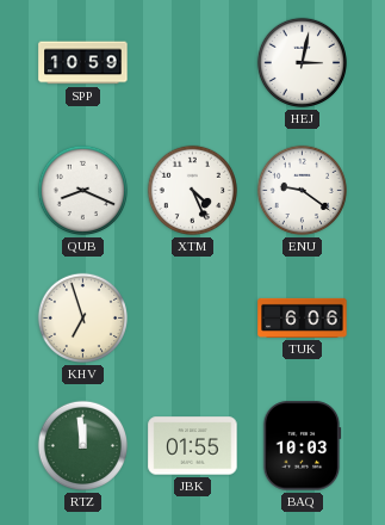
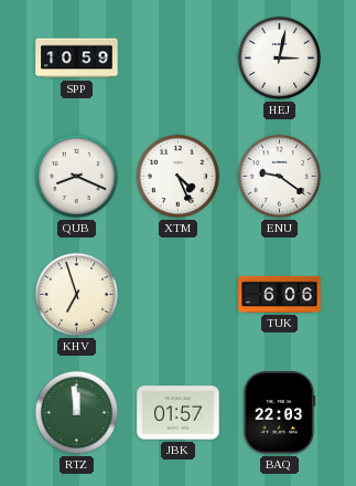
JBK: 01:55 -> 01:57 (179, 413)
BAQ: 10:03 -> 22:03 (279, 413)
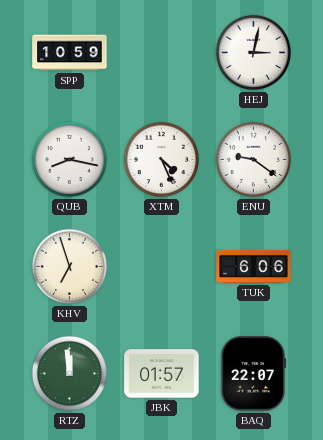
QUB: 8:19 -> 8:17 (70, 160)
BAQ: 22:03 -> 22:07 (253, 374)
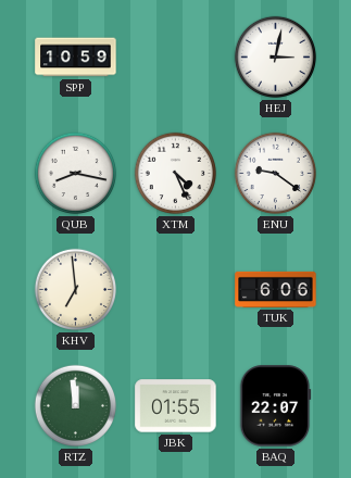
KHV: 6:57 -> 6:59 (76, 290)
JBK: 01:57 -> 01:55 (176, 406)
